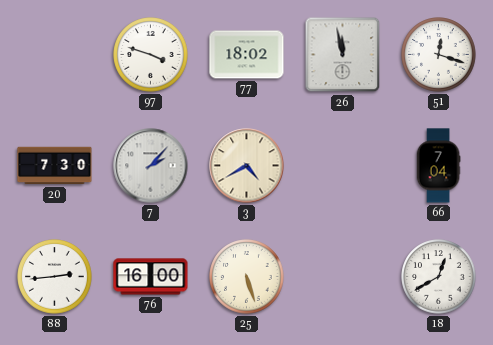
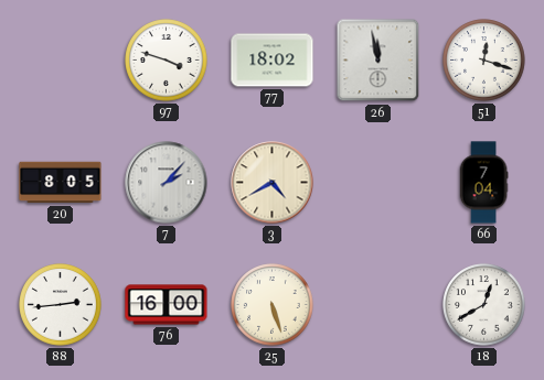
20: 7:30 -> 8:05 (61, 183)
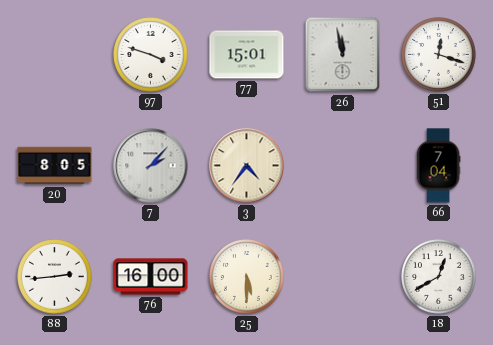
77: 18:02 -> 15:01 (247, 55)
3: 4:40 -> 4:36 (247, 166)
25: 5:27 -> 5:30 (247, 277)
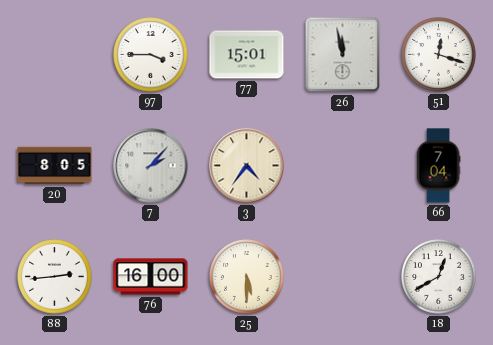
97: 3:48 -> 3:45 (151, 55)
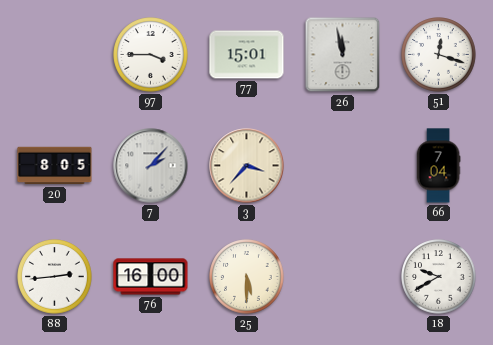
3: 4:36 -> 3:37 (247, 166)
18: 12:40 -> 9:40 (439, 277)
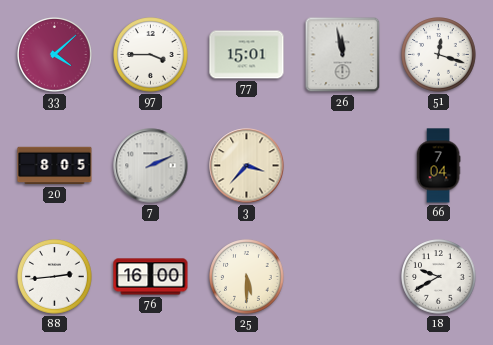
33: none -> 4:08 (55, 55)
7: 2:07 -> 2:11 (151, 166)
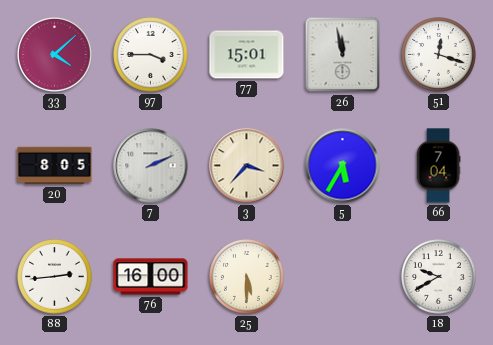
5: none -> 5:35 (343, 166)
